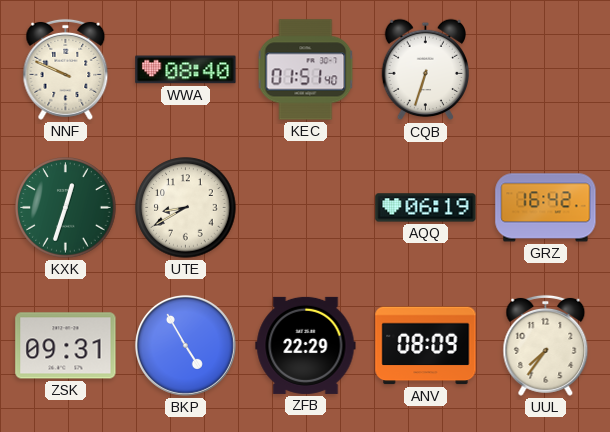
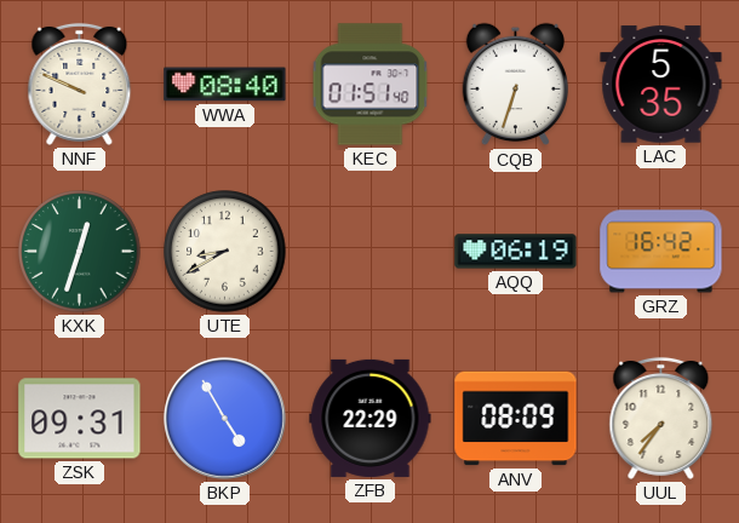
LAC: none -> 5:35 (661, 85)
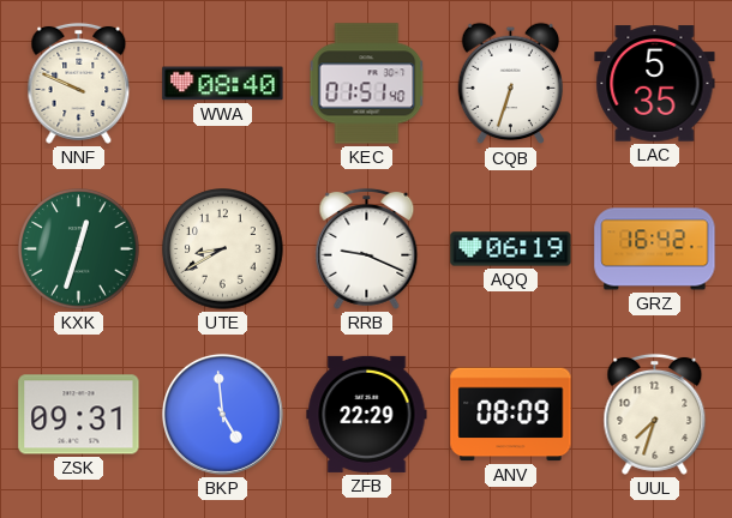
RRB: none -> 9:19 (367, 248)
BKP: 4:55 -> 4:59 (222, 414)
UUL: 7:36 -> 7:33 (655, 414)
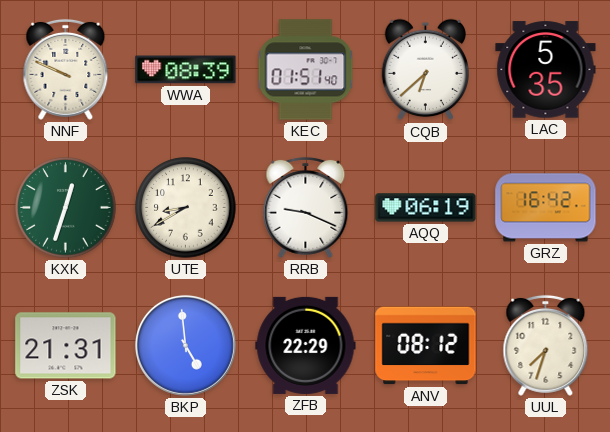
WWA: 08:40 -> 08:39 (186, 70)
CQB: 6:33 -> 6:38 (425, 70)
ZSK: 09:31 -> 21:31 (66, 346)
ANV: 08:09 -> 08:12 (426, 346)
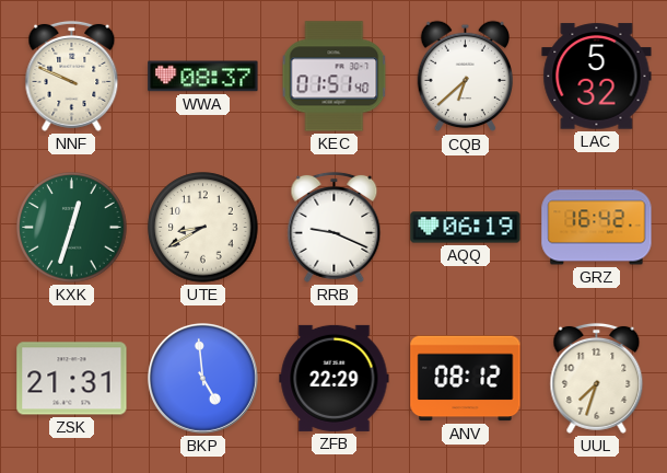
WWA: 08:39 -> 08:37 (203, 77)
LAC: 5:35 -> 5:32 (597, 77)
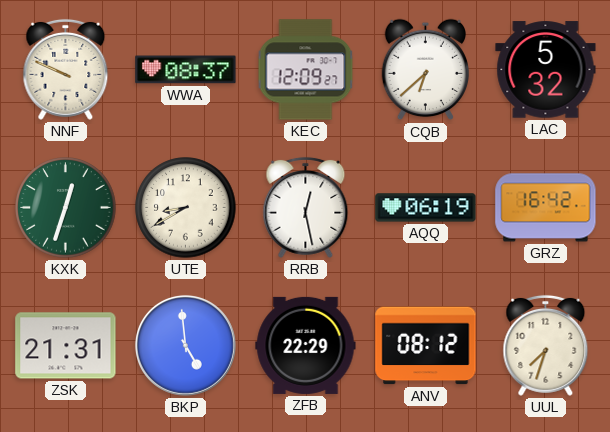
KEC: 01:51 -> 12:09 (306, 70)
RRB: 9:19 -> 12:28 (306, 207)
